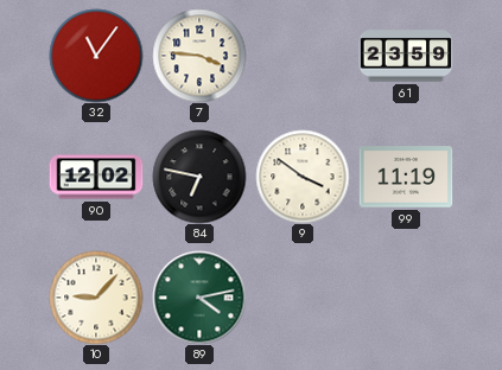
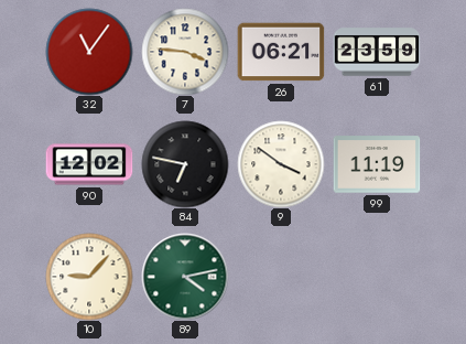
26: none -> 06:21 (281, 52)
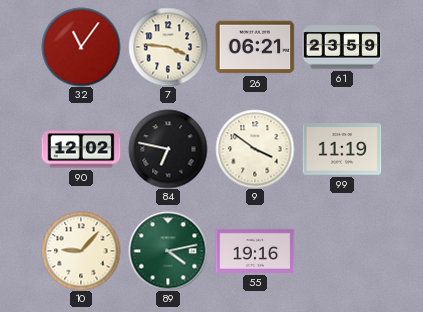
55: none -> 19:16 (255, 251)
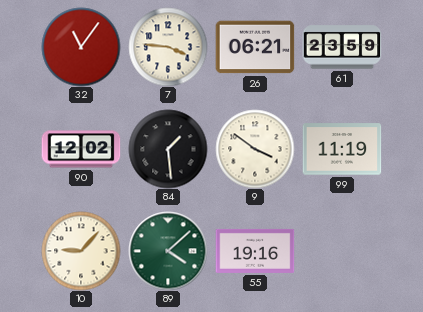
84: 6:47 -> 1:29 (168, 149)
89: 4:13 -> 4:08 (168, 251)
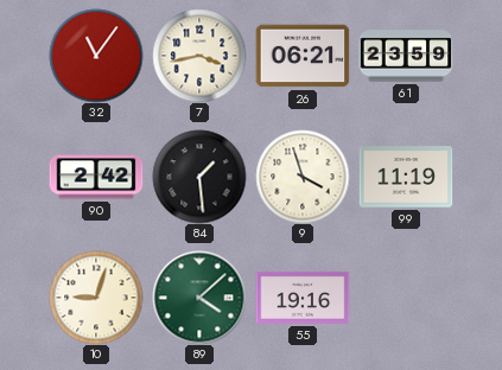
7: 3:46 -> 3:43 (199, 56)
90: 12:02 -> 2:42 (96, 177)
9: 3:51 -> 3:57 (303, 177)
10: 9:07 -> 9:03 (96, 298)
